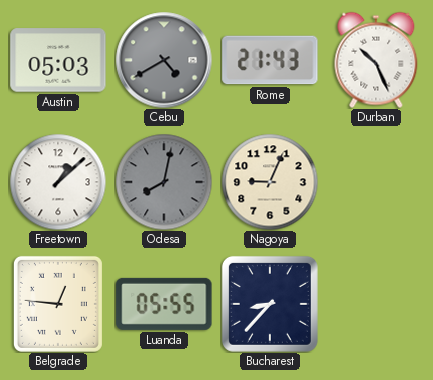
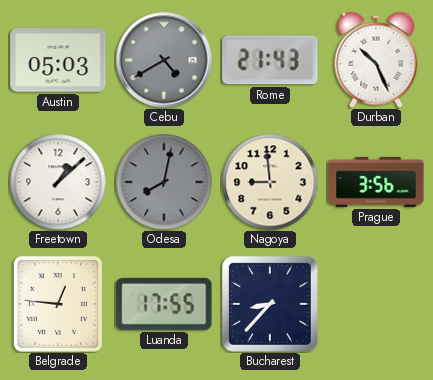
Nagoya: 9:04 -> 8:59 (270, 182)
Prague: none -> 3:56 (376, 182)
Luanda: 05:55 -> 17:55 (164, 304)
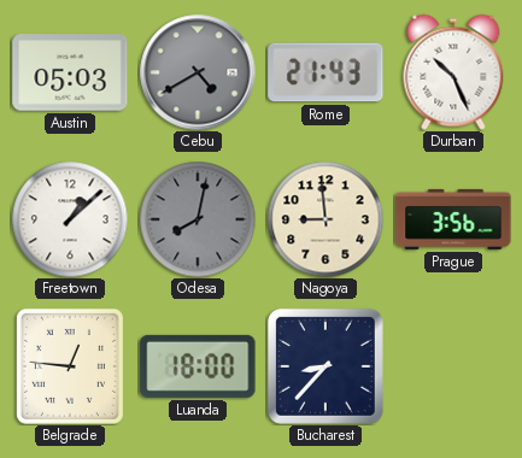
Luanda: 17:55 -> 18:00 (198, 366)
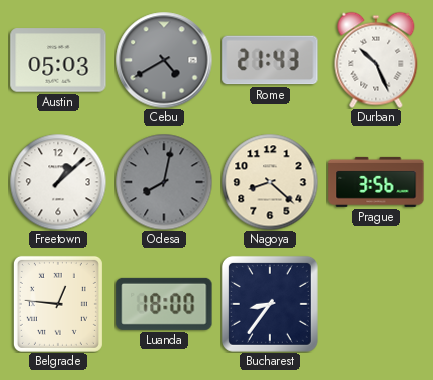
Nagoya: 8:59 -> 8:22 (270, 182)
Bucharest: 8:37 -> 8:36 (270, 304)
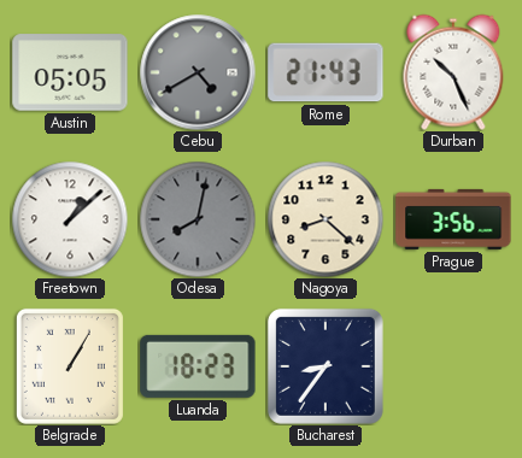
Austin: 05:03 -> 05:05 (70, 72)
Belgrade: 12:46 -> 1:05 (70, 366)
Luanda: 18:00 -> 18:23 (198, 366)
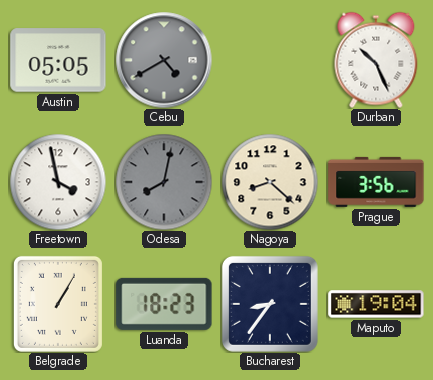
Rome: 21:43 -> none (325, 72)
Freetown: 1:08 -> 3:58 (58, 182)
Maputo: none -> 19:04 (376, 304)
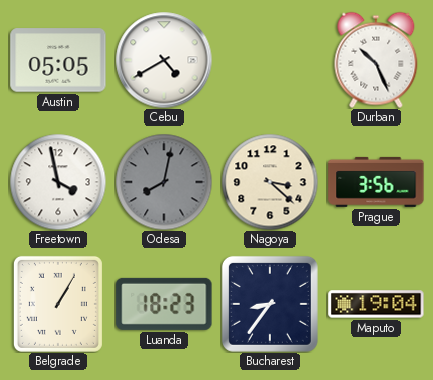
Cebu dial: grey -> white (164, 60)
Nagoya: 8:22 -> 3:22 (270, 182)
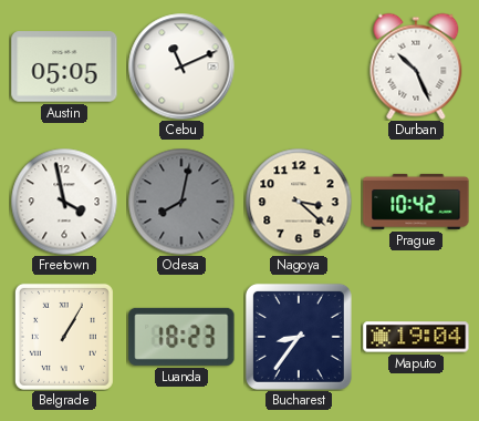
Cebu: 4:40 -> 11:11 (181, 66)
Prague: 3:56 -> 10:42 (416, 202)
